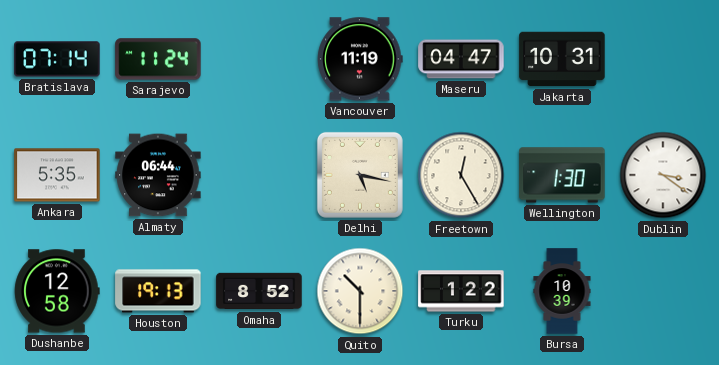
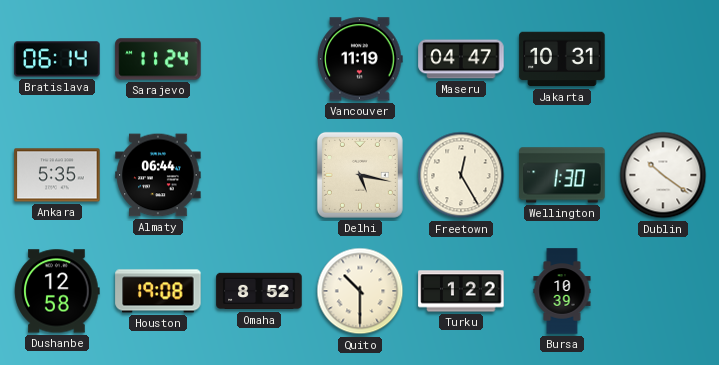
Bratislava: 07:14 -> 06:14 (57, 59)
Dublin: 3:21 -> 10:21 (663, 175)
Houston: 19:13 -> 19:08 (158, 291)
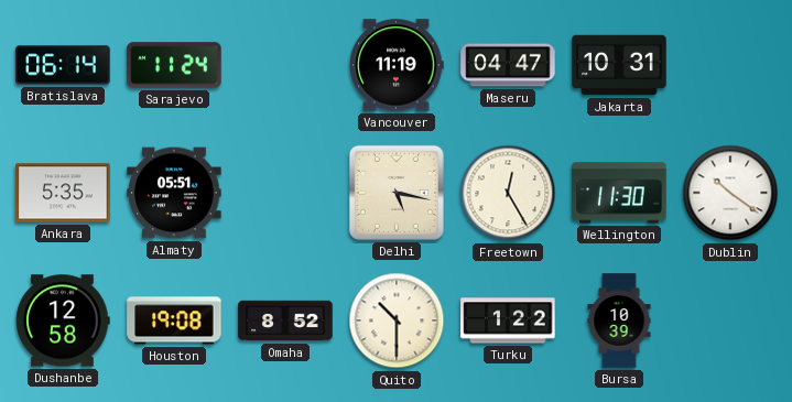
Almaty: 06:44 -> 05:51 (174, 193)
Wellington: 1:30 -> 11:30 (619, 193)
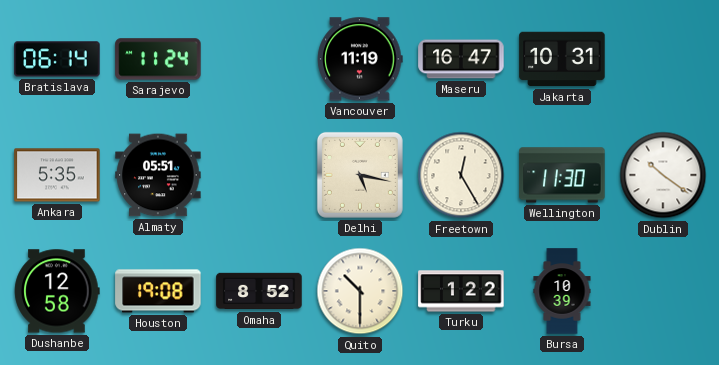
Maseru: 04:47 -> 16:47 (461, 59)
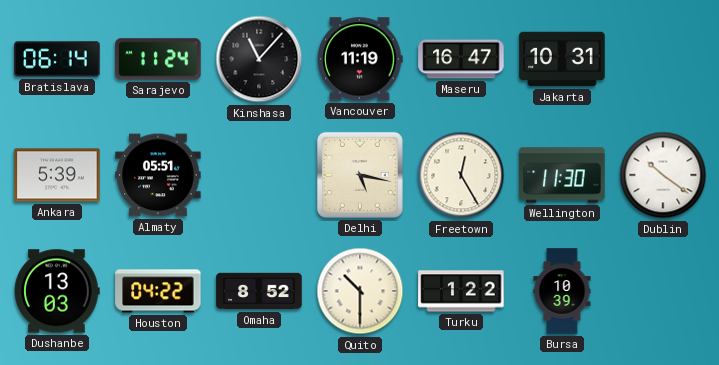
Kinshasa: none -> 11:07 (259, 59)
Ankara: 5:35 -> 5:39 (57, 175)
Dushanbe: 12:58 -> 13:03 (57, 291)
Houston: 19:08 -> 04:22 (158, 291)
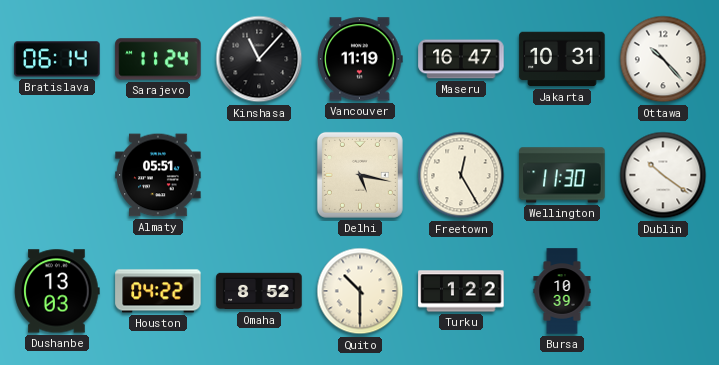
Ottawa: none -> 10:23 (663, 59)
Ankara: 5:39 -> none (57, 175)
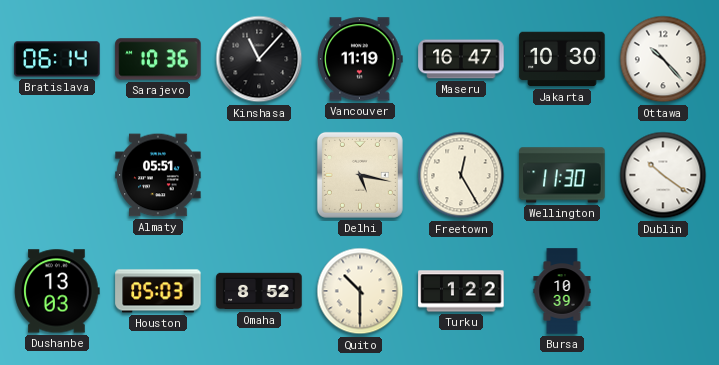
Sarajevo: 11:24 -> 10:36 (158, 59)
Jakarta: 10:31 -> 10:30 (562, 59)
Houston: 04:22 -> 05:03 (158, 291)
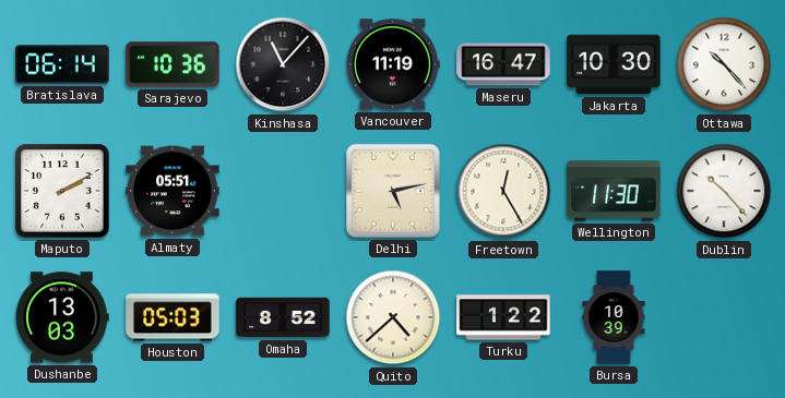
Maputo: none -> 2:10 (62, 191)
Delhi: 5:17 -> 5:13 (393, 191)
Dublin: 10:21 -> 10:23 (724, 191)
Quito: 10:30 -> 4:38 (393, 317)
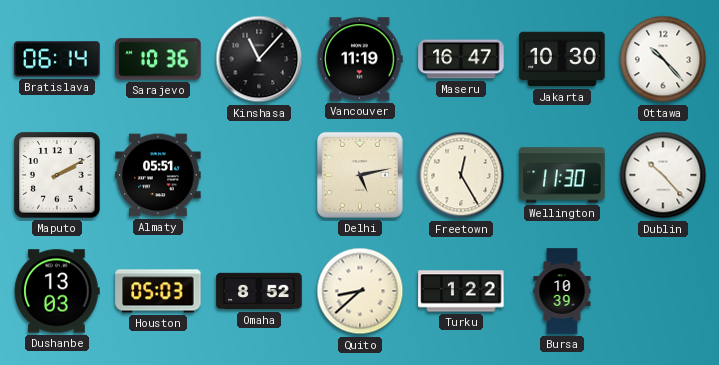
Quito: 4:38 -> 8:38 (360, 291)
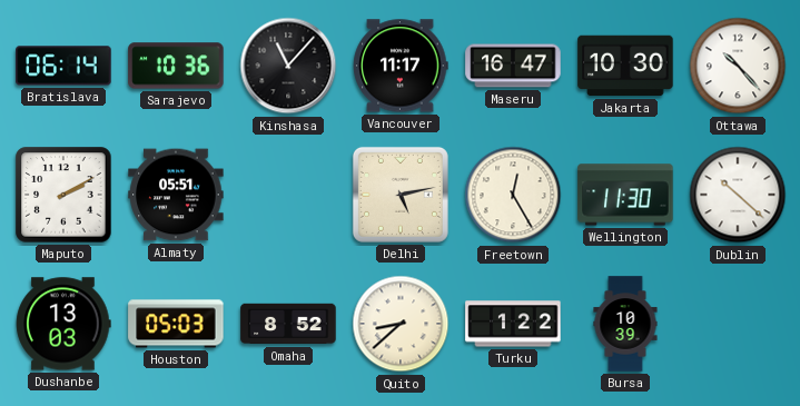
Vancouver: 11:19 -> 11:17 (401, 66)
Dublin: 10:23 -> 10:22 (738, 195)
